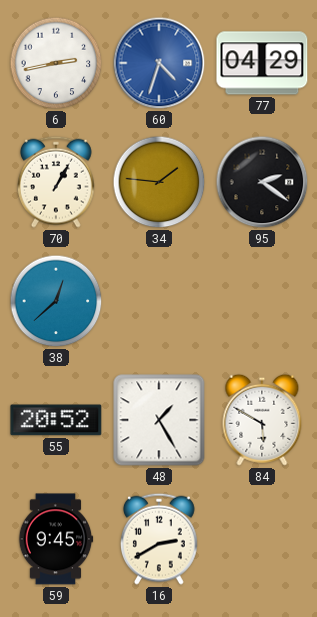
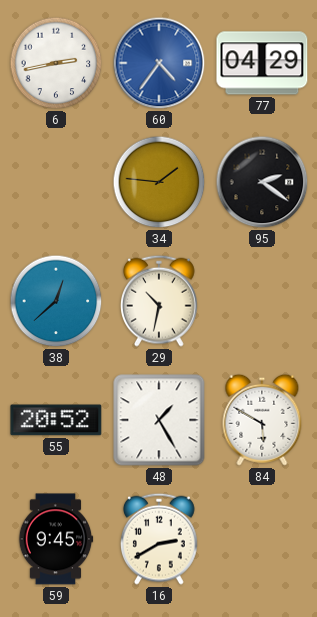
60: 4:33 -> 4:36 (159, 63)
70: 1:05 -> none (57, 182)
29: none -> 10:32 (160, 301)
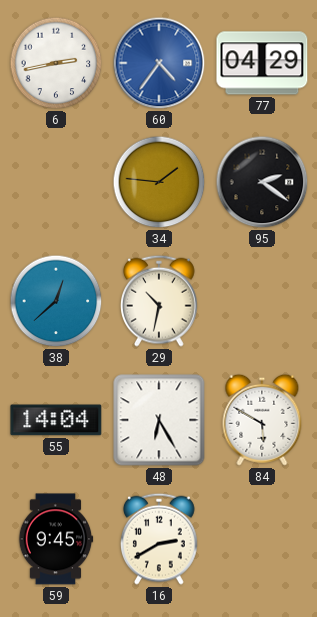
55: 20:52 -> 14:04 (56, 420)
48: 1:25 -> 6:25 (159, 420)
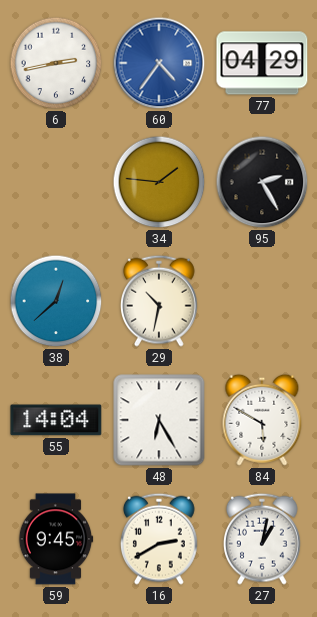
95: 2:21 -> 2:25 (262, 182)
27: none -> 1:02 (263, 539)
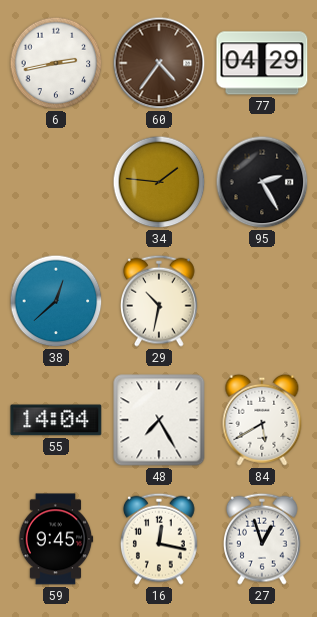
60 dial: blue -> brown (159, 63)
48: 6:25 -> 7:25 (159, 420)
84: 5:50 -> 5:40 (262, 420)
16: 2:40 -> 12:17 (160, 539)
27: 1:02 -> 12:57 (263, 539)
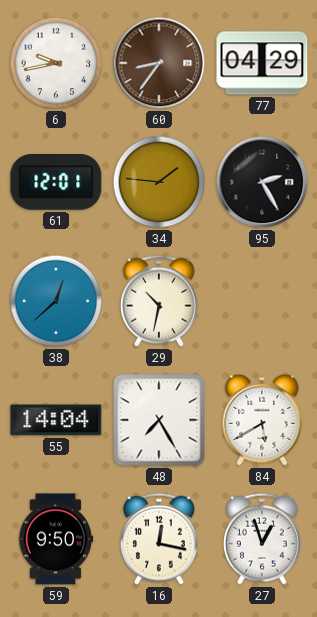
6: 2:43 -> 9:43 (56, 63)
60: 4:36 -> 8:36 (159, 63)
61: none -> 12:01 (56, 183)
59: 9:45 -> 9:50 (56, 539)
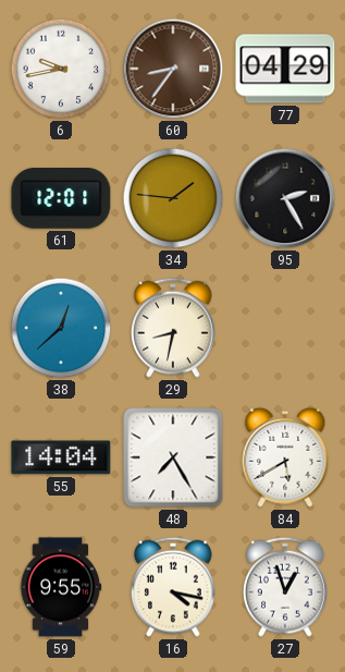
29: 10:32 -> 8:32 (174, 328)
59: 9:50 -> 9:55 (61, 587)
16: 12:17 -> 4:17 (174, 587)
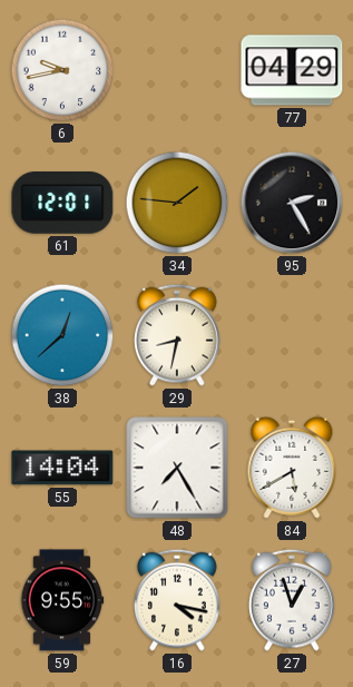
60: 8:36 -> none (173, 69)
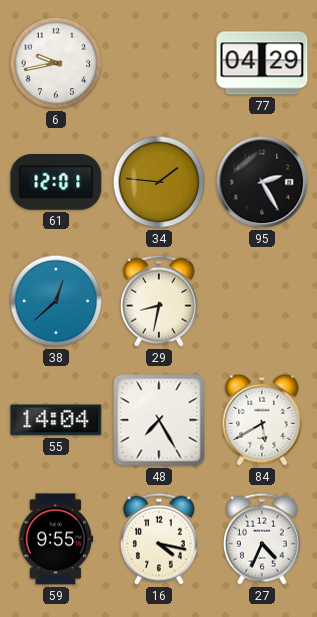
27: 12:57 -> 4:34 (263, 539)
